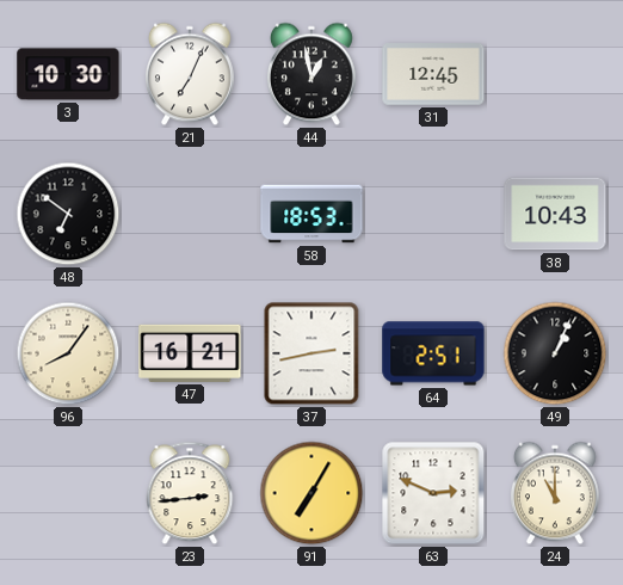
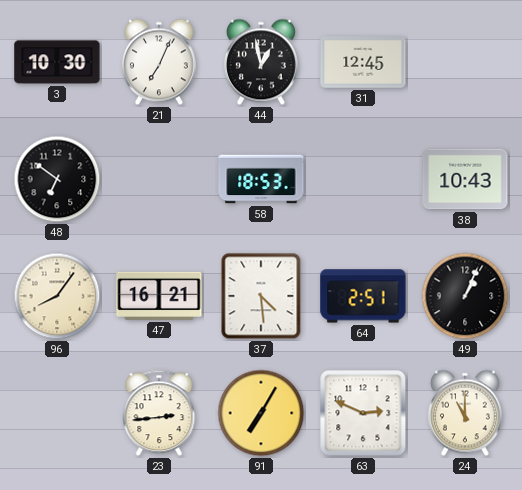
37: 2:43 -> 4:29 (261, 296)
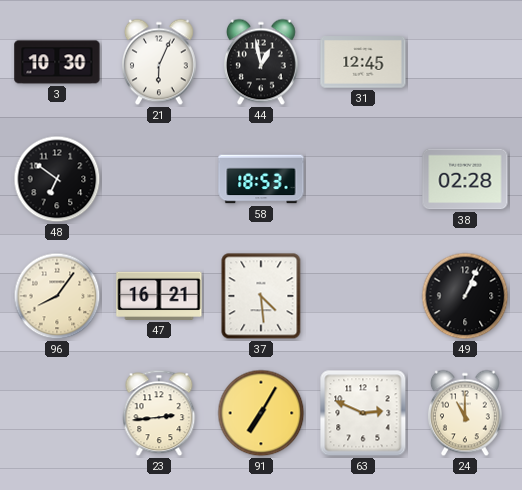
21: 7:04 -> 6:04 (159, 62)
38: 10:43 -> 02:28 (465, 179)
64: 2:51 -> none (363, 296)
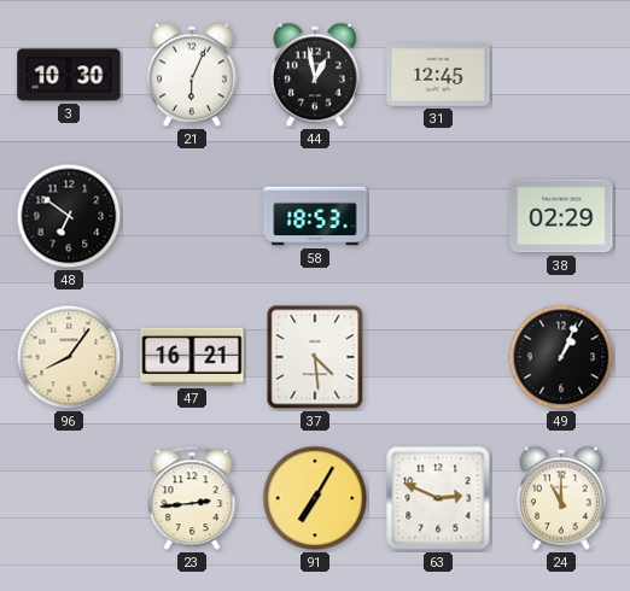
38: 02:28 -> 02:29 (561, 216)
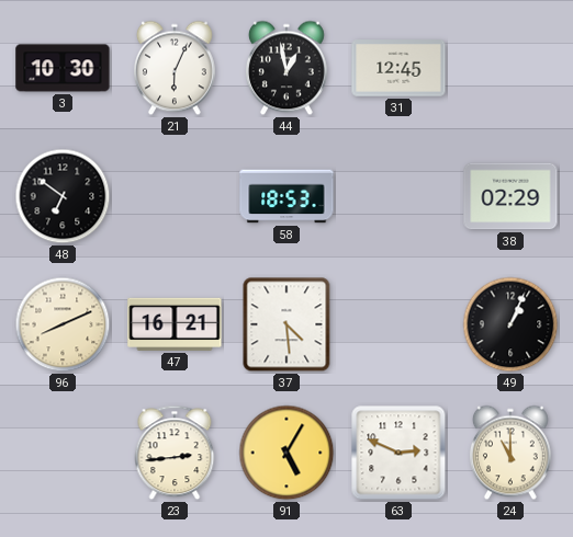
96: 8:06 -> 8:11 (63, 324)
91: 7:05 -> 5:05 (286, 453)
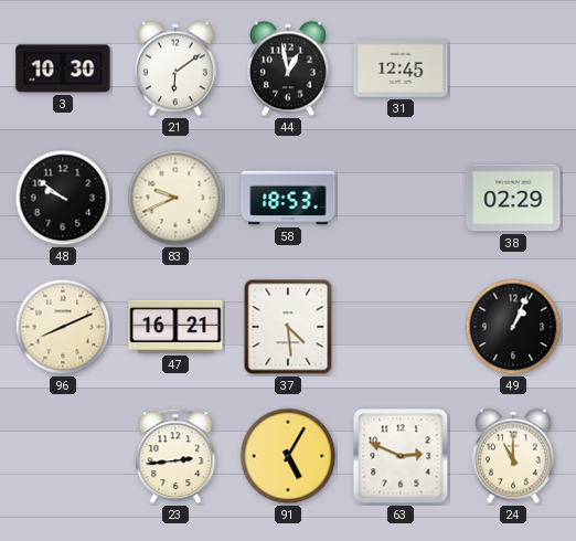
21: 6:04 -> 6:09 (175, 68)
48: 6:51 -> 9:51 (63, 198)
83: none -> 9:41 (175, 198)
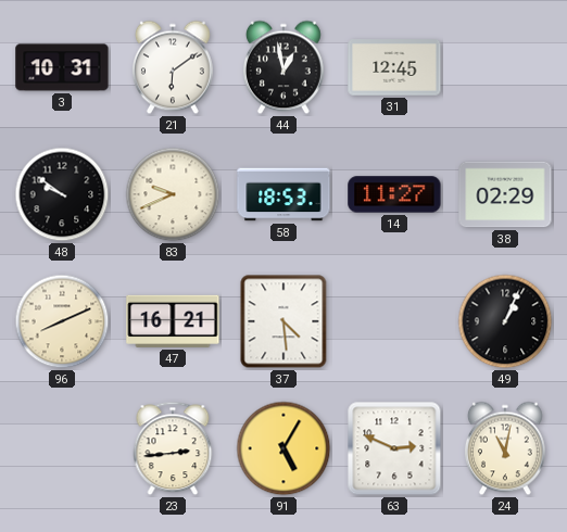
3: 10:30 -> 10:31 (62, 67)
14: none -> 11:27 (394, 194)
24: 11:00 -> 11:02 (505, 448)
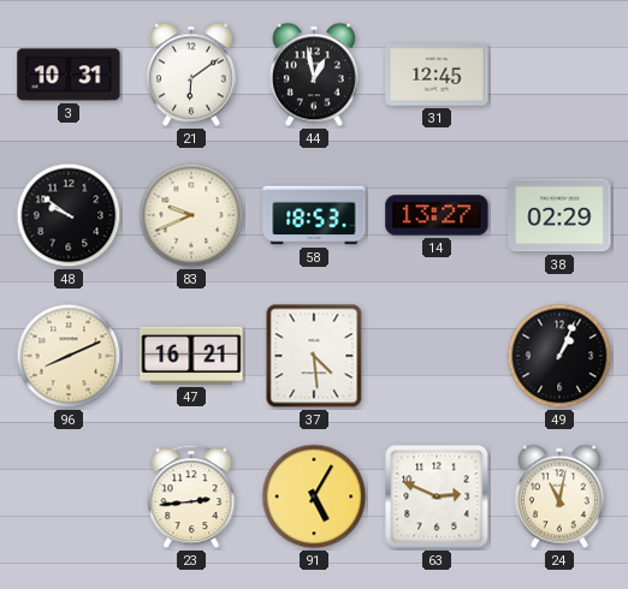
14: 11:27 -> 13:27 (437, 215)
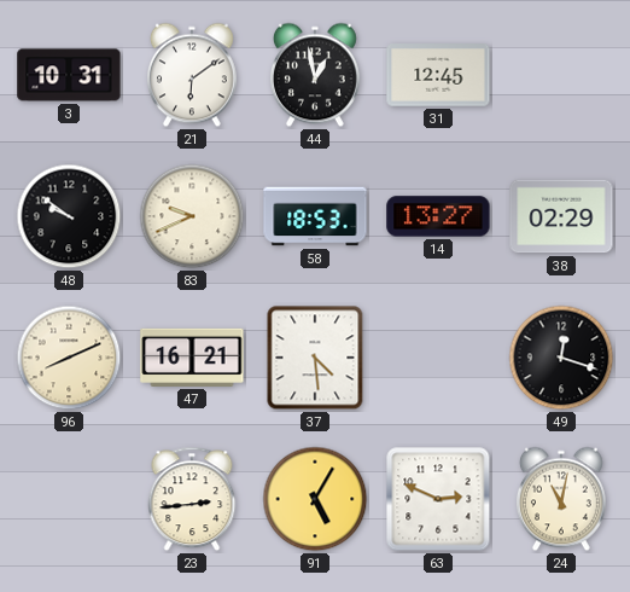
49: 1:04 -> 12:18 (561, 358)
